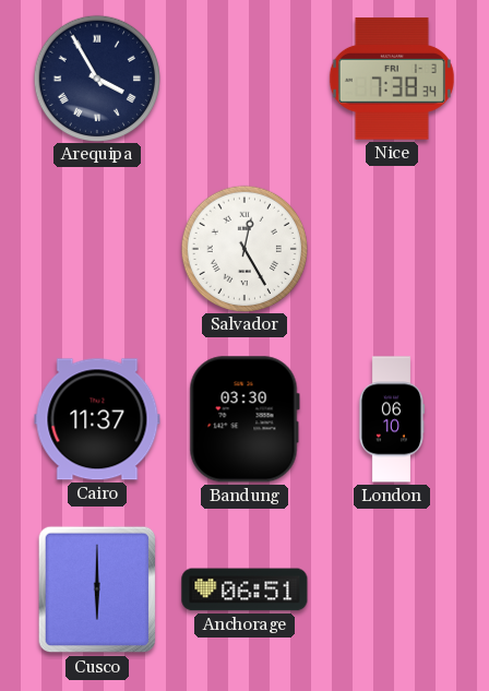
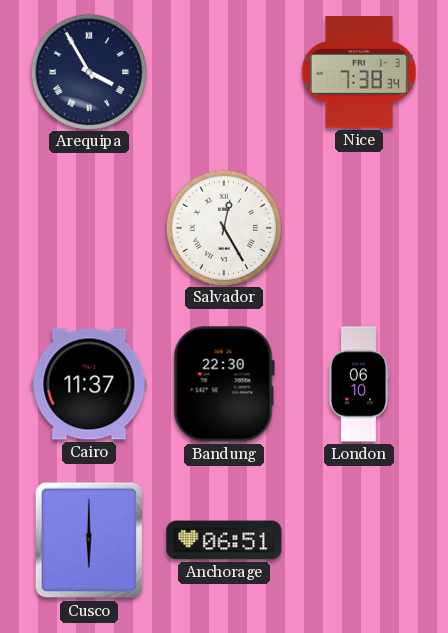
Bandung: 03:30 -> 22:30 (224, 384)
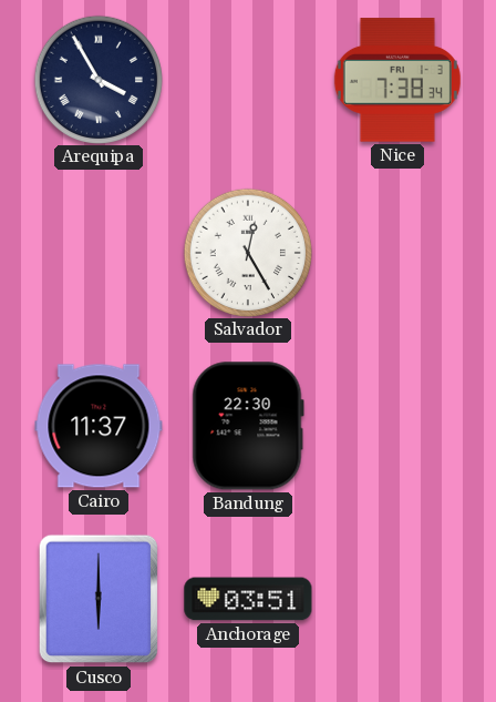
London: 06:10 -> none (358, 384)
Anchorage: 06:51 -> 03:51 (248, 599)
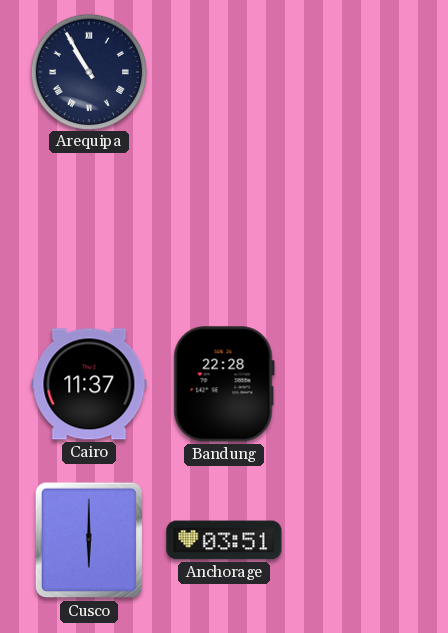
Arequipa: 3:55 -> 10:55 (88, 71)
Nice: 7:38 -> none (397, 80)
Salvador: 12:25 -> none (247, 252)
Bandung: 22:30 -> 22:28 (224, 384)
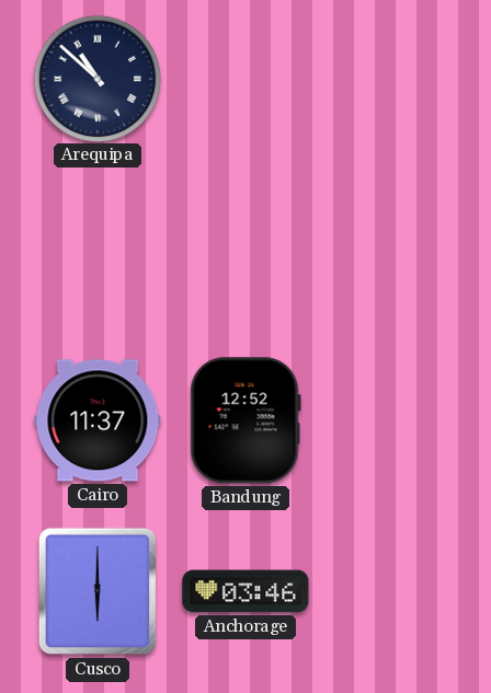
Arequipa: 10:55 -> 10:52 (96, 78)
Bandung: 22:28 -> 12:52 (245, 420)
Anchorage: 03:51 -> 03:46 (245, 591)
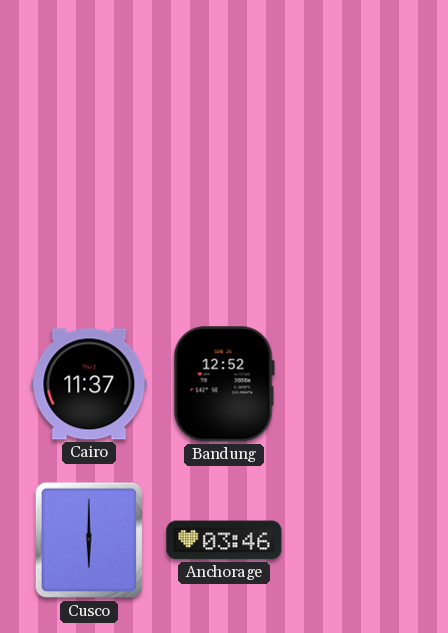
Arequipa: 10:52 -> none (96, 78)
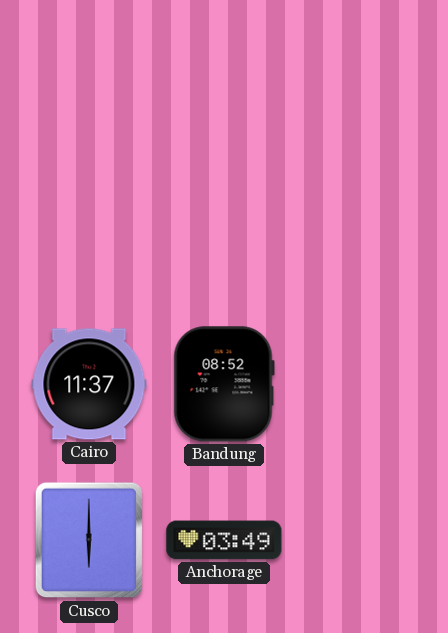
Bandung: 12:52 -> 08:52 (224, 384)
Anchorage: 03:46 -> 03:49 (224, 540)
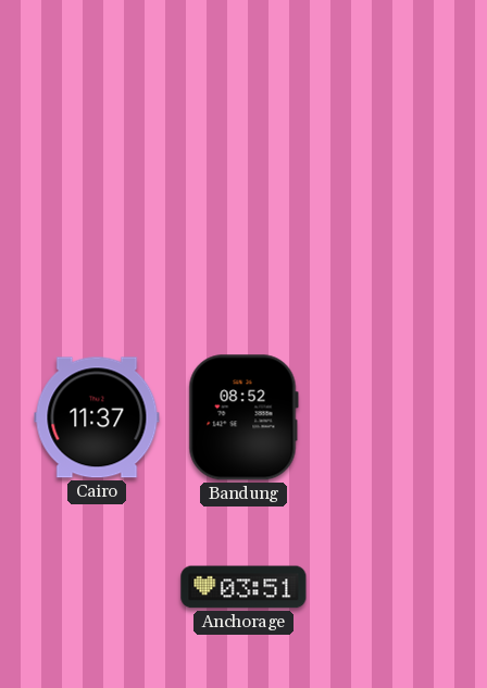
Cusco: 6:00 -> none (89, 540)
Anchorage: 03:49 -> 03:51 (243, 587)
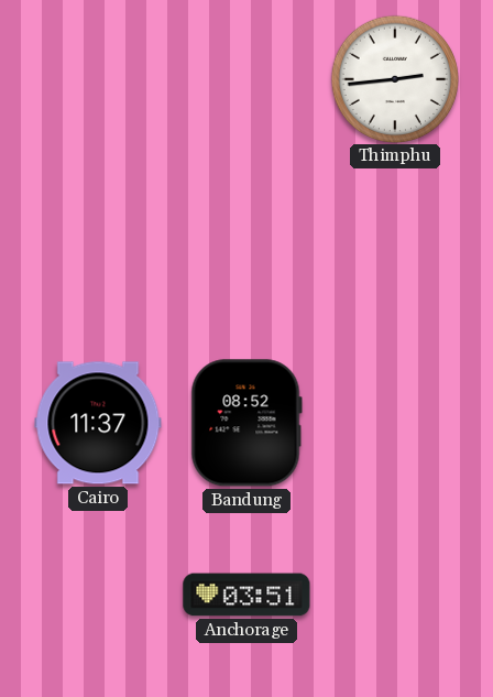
Thimphu: none -> 2:44 (394, 78)
